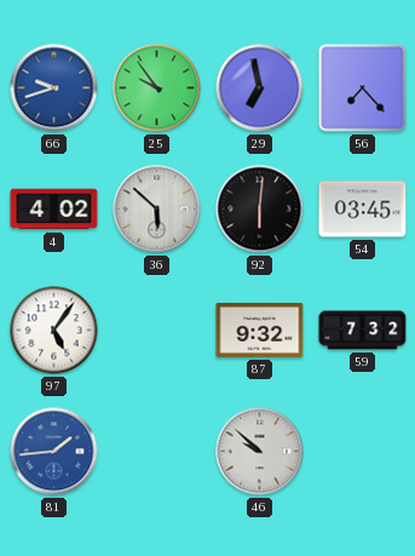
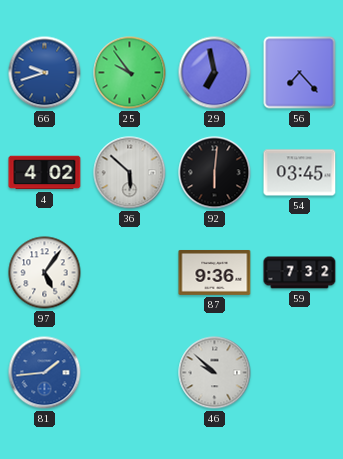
87: 9:32 -> 9:36 (215, 272)
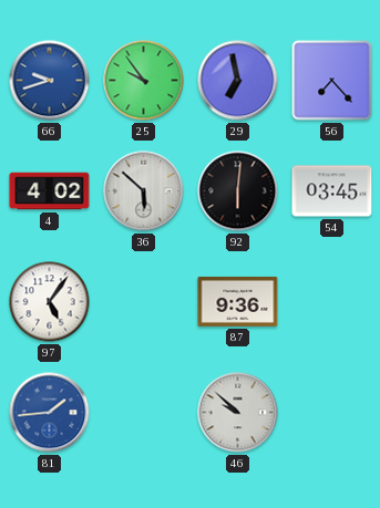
59: 7:32 -> none (300, 273)
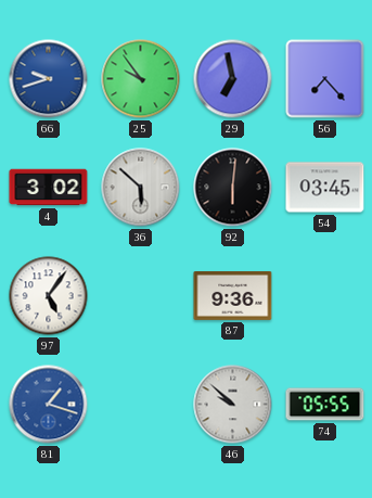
4: 4:02 -> 3:02 (49, 188)
81: 1:44 -> 1:18 (49, 405)
74: none -> 05:55 (325, 405)
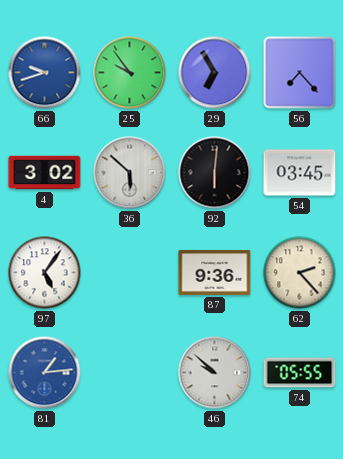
29: 6:58 -> 6:55 (215, 73)
62: none -> 2:23 (300, 273)
81: 1:18 -> 1:14 (45, 373)
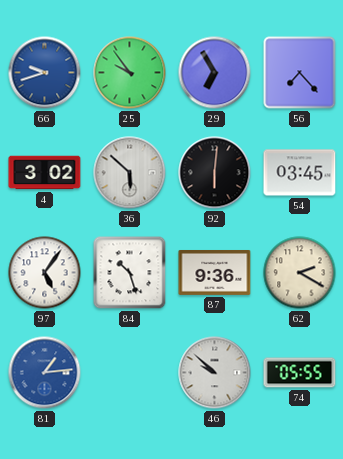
84: none -> 10:27 (130, 273)
62: 2:23 -> 2:20 (300, 273)
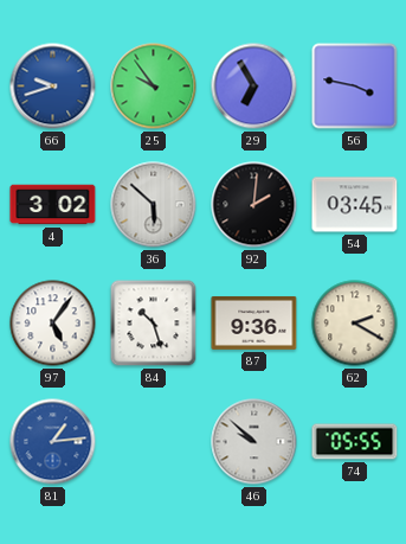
56: 7:23 -> 3:47 (355, 87)
92: 6:01 -> 2:01 (254, 205)
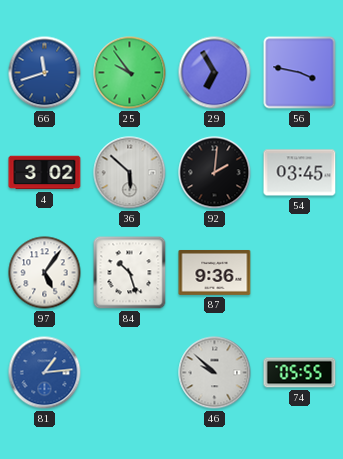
66: 9:42 -> 11:42 (45, 73)
62: 2:20 -> none (355, 324)
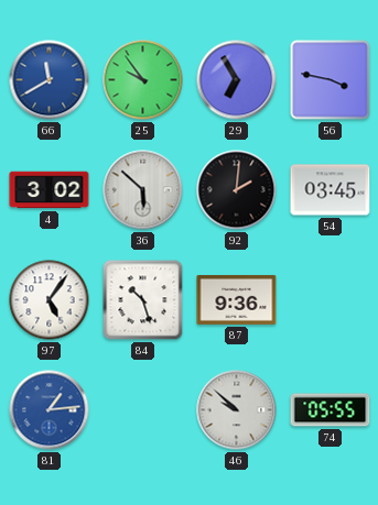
66: 11:42 -> 11:40 (50, 80)
